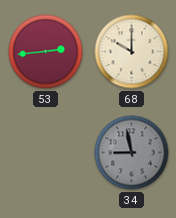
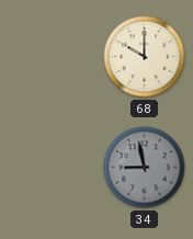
53: 2:44 -> none (46, 52)
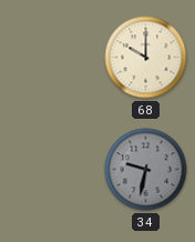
34: 8:58 -> 9:32 (146, 170)
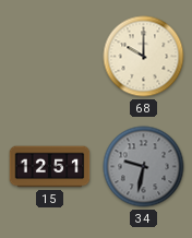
15: none -> 12:51 (50, 167)
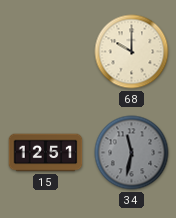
34: 9:32 -> 11:32 (132, 153)
